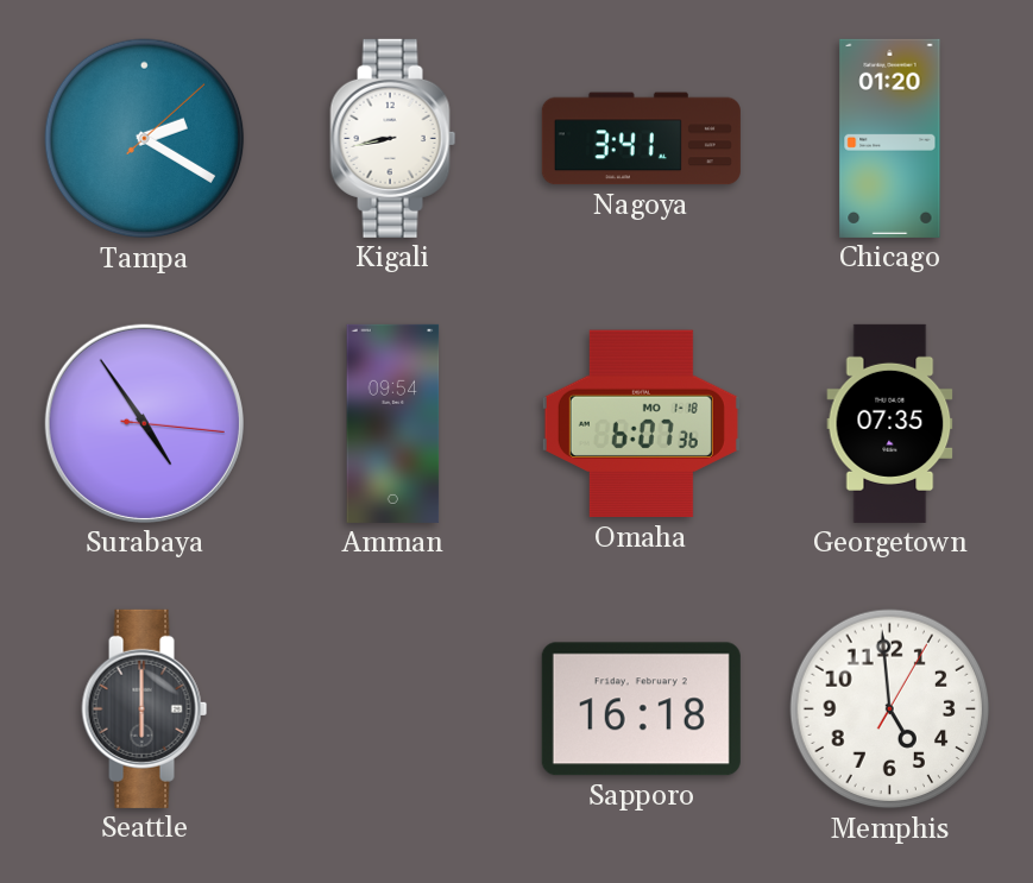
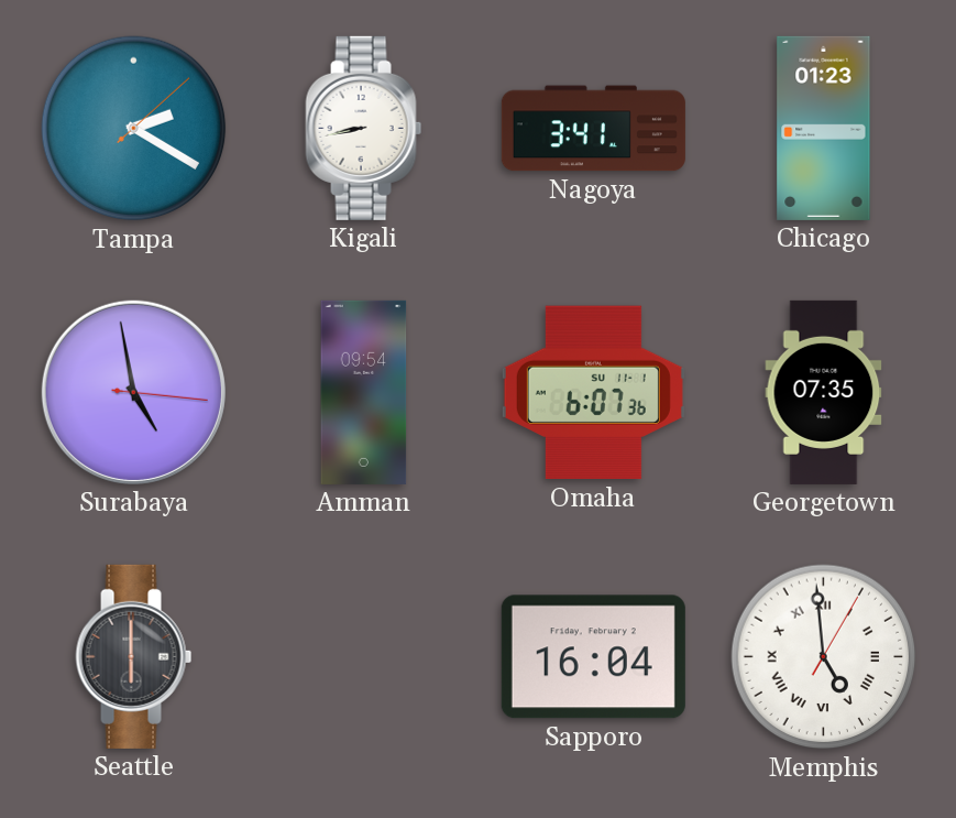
Chicago: 01:20 -> 01:23 (824, 128)
Surabaya: 4:54 -> 4:58 (133, 392)
Omaha date: MO 1-18 -> SU 11-1 (593, 393)
Sapporo: 16:18 -> 16:04 (593, 657)
Memphis numerals: Arabic -> Roman (824, 657)
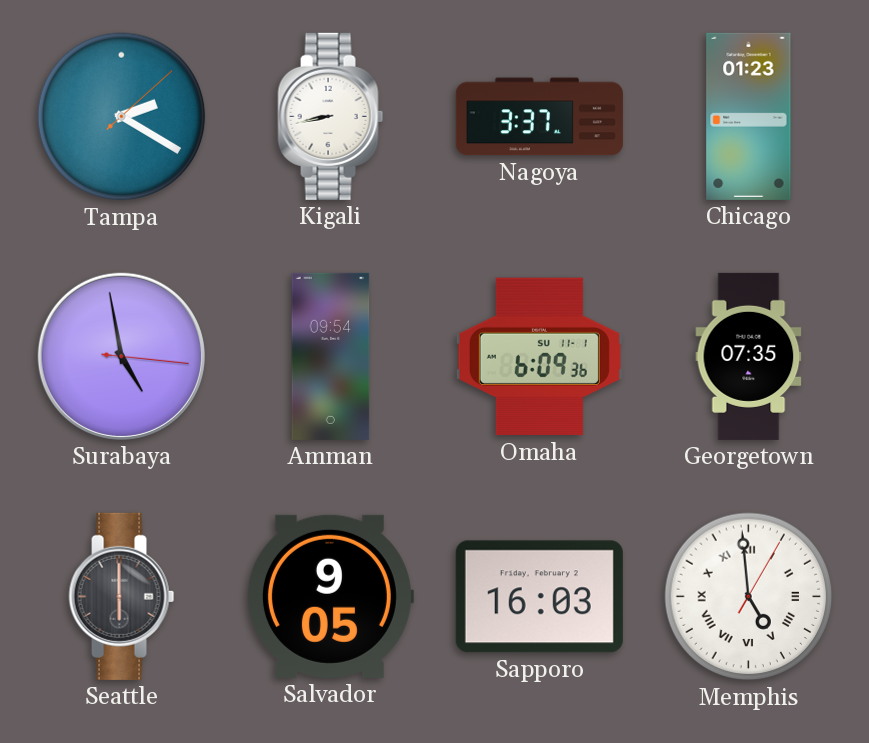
Nagoya: 3:41 -> 3:37 (539, 117)
Omaha: 6:07 -> 6:09 (539, 357)
Salvador: none -> 9:05 (330, 596)
Sapporo: 16:04 -> 16:03 (539, 597)
